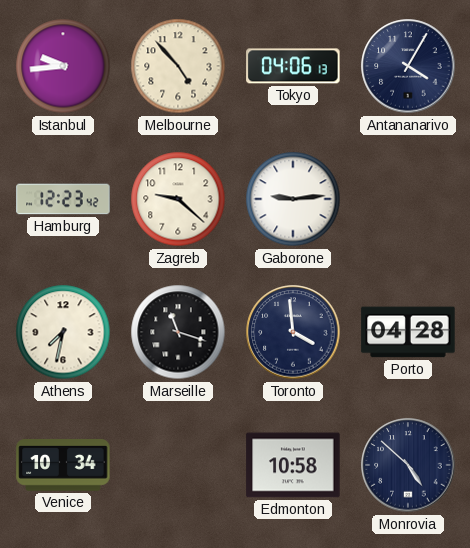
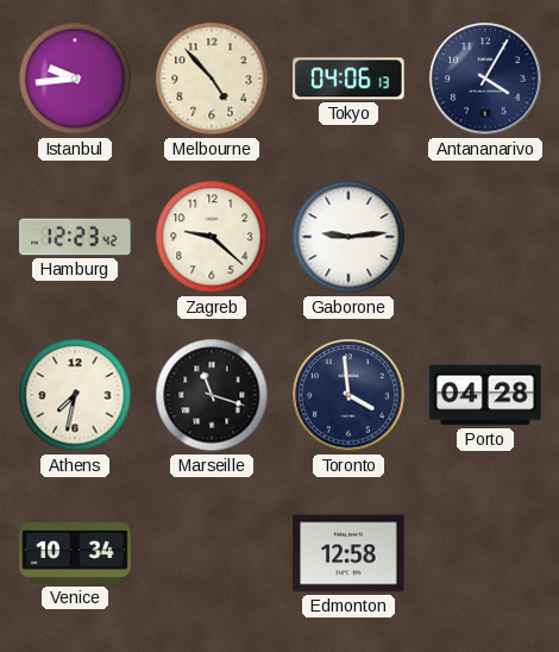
Edmonton: 10:58 -> 12:58 (348, 553)
Monrovia: 4:52 -> none (408, 465)
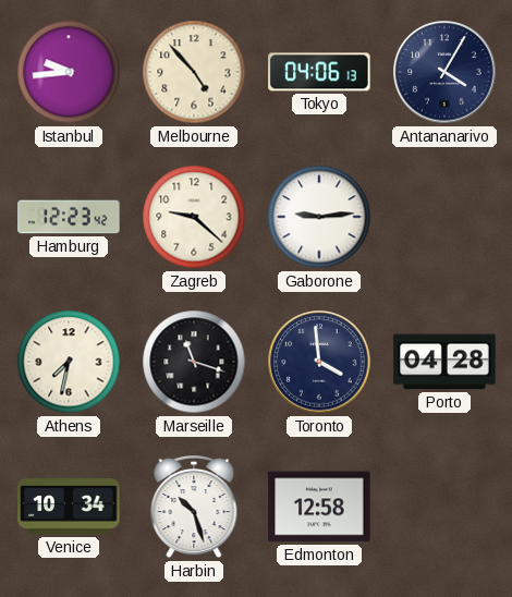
Harbin: none -> 10:27 (194, 508)
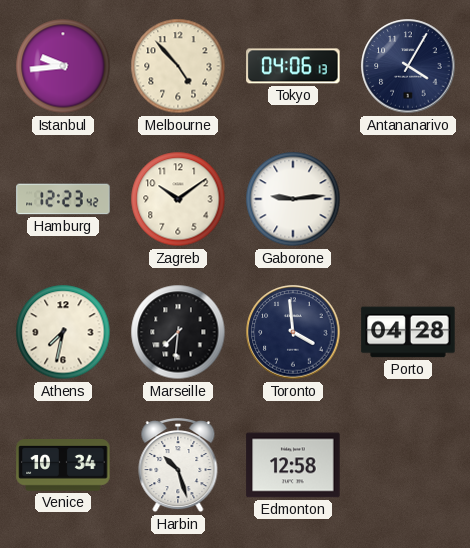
Zagreb: 9:22 -> 10:09 (178, 199)
Marseille: 11:18 -> 7:31 (178, 332)
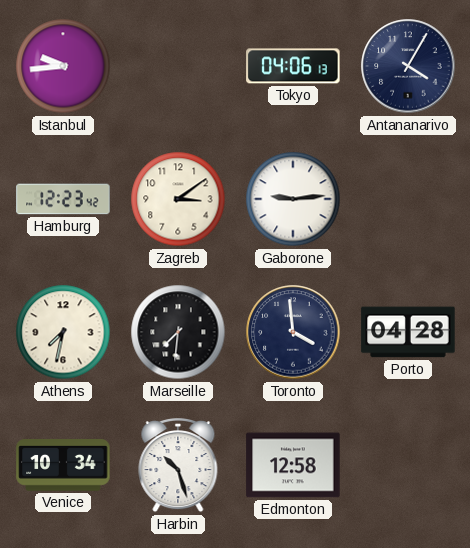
Melbourne: 4:53 -> none (178, 66)
Zagreb: 10:09 -> 3:09 (178, 199)
